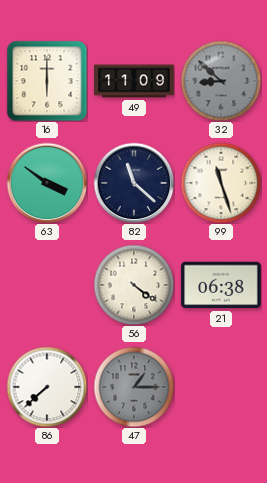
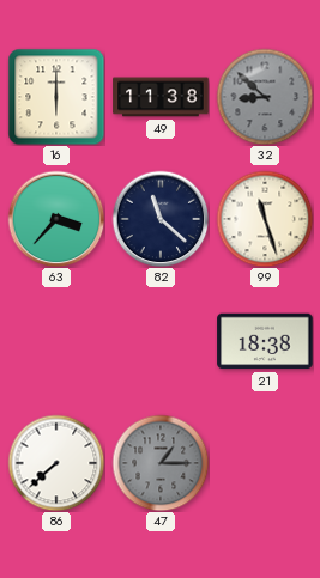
49: 11:09 -> 11:38 (161, 97)
63: 3:51 -> 3:37 (56, 219)
56: 4:21 -> none (134, 285)
21: 06:38 -> 18:38 (265, 341)
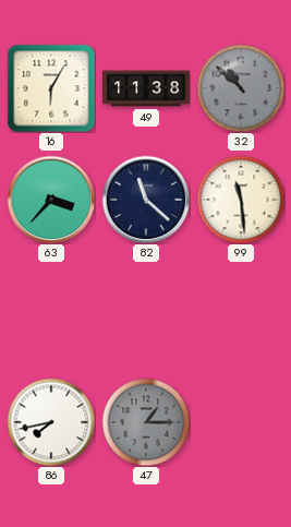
16: 6:00 -> 6:05 (51, 88)
32: 8:52 -> 10:52 (241, 88)
99: 11:27 -> 11:29 (241, 200)
21: 18:38 -> none (265, 341)
86: 7:38 -> 7:43 (51, 422)
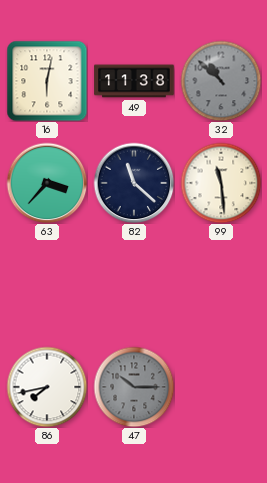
16: 6:05 -> 6:02 (47, 81)
47: 1:15 -> 10:15 (134, 387)
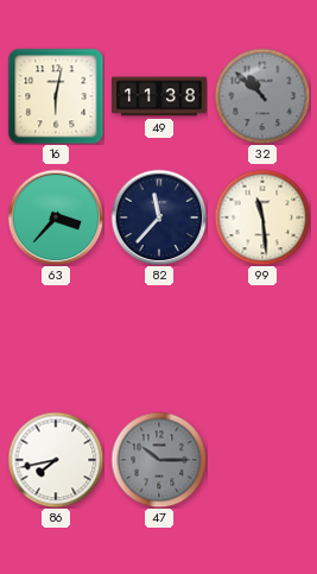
82: 11:22 -> 11:37 (159, 217)
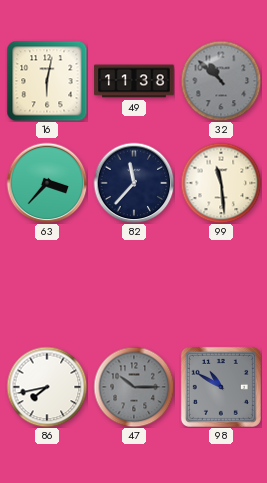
98: none -> 10:50 (221, 387)
